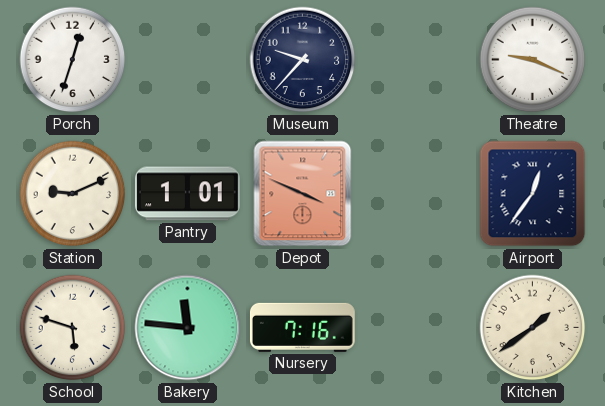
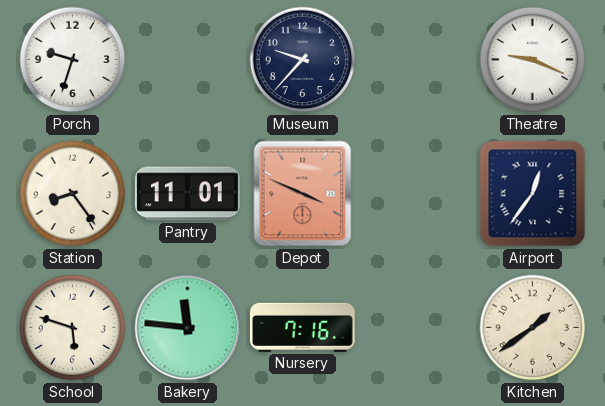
Porch: 12:33 -> 9:33 (73, 60)
Station: 9:11 -> 8:24 (73, 194)
Pantry: 1:01 -> 11:01 (187, 194)
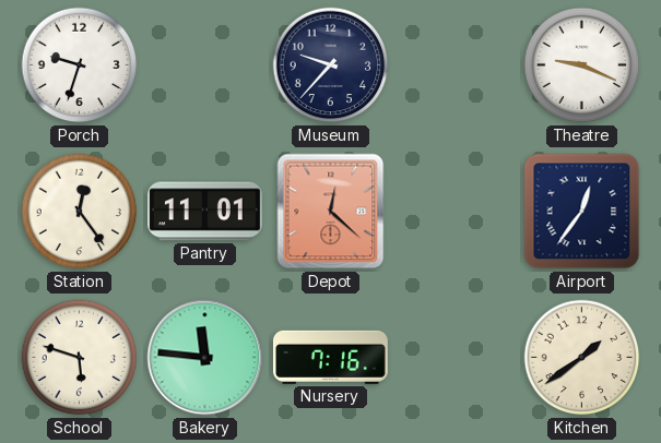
Station: 8:24 -> 12:24 (80, 212)
Depot: 3:49 -> 12:22 (331, 212)
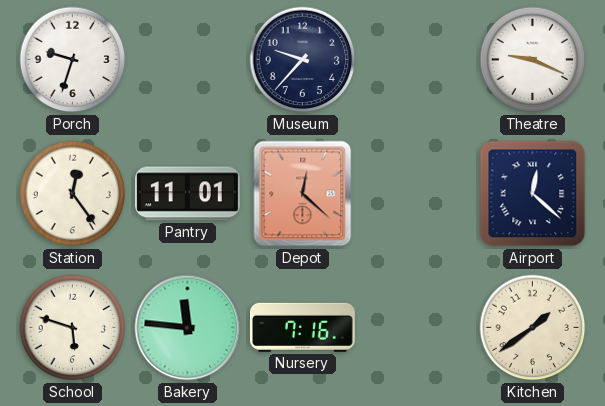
Airport: 12:36 -> 12:22 (533, 194)
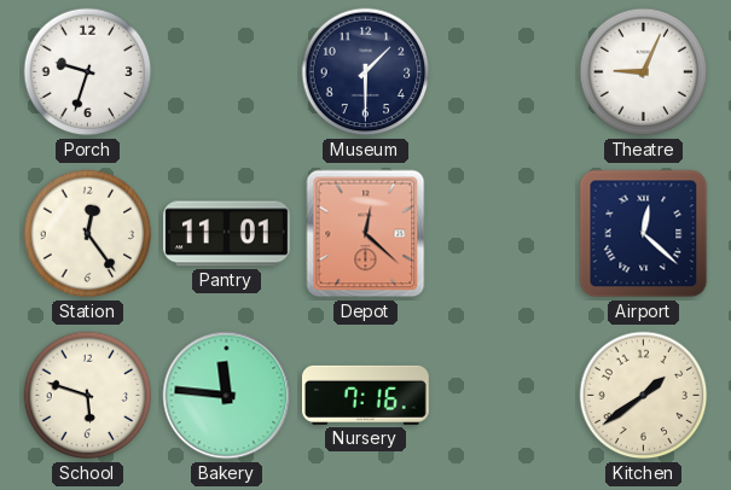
Museum: 9:37 -> 1:30 (366, 72)
Theatre: 9:19 -> 9:04 (644, 72)
